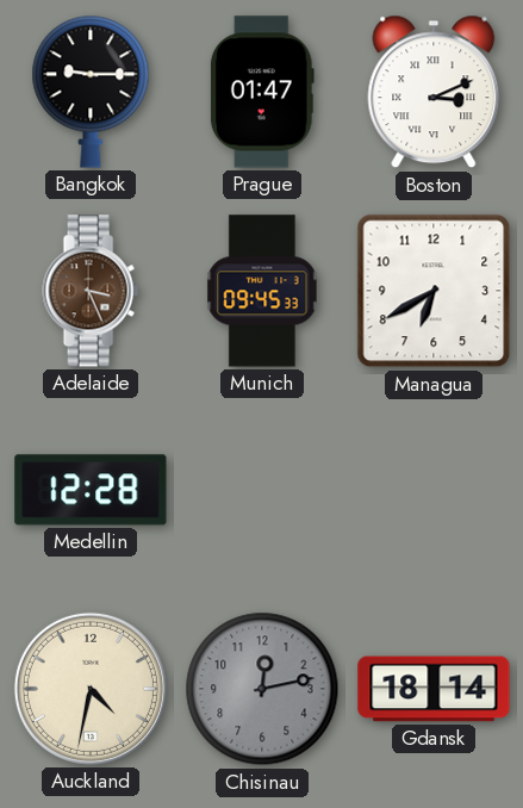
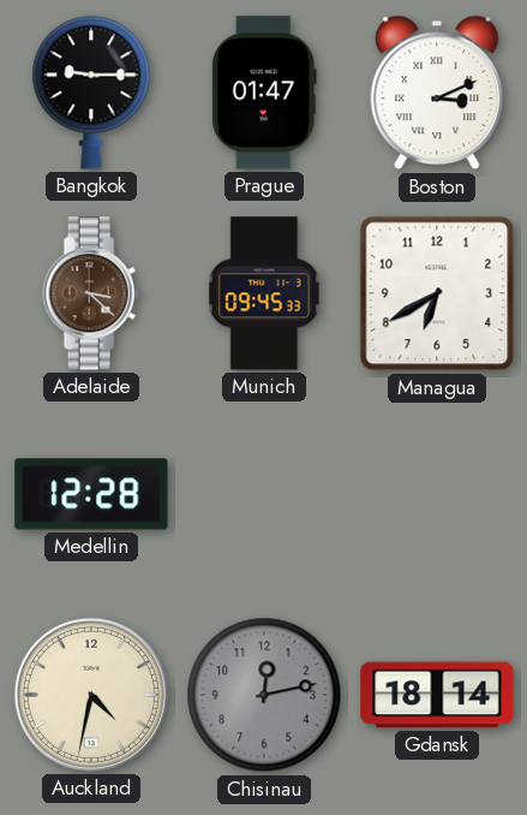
Adelaide: 3:26 -> 3:22 (91, 293)
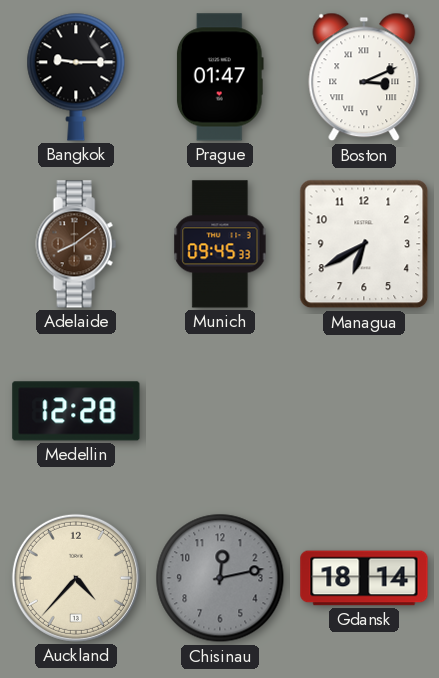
Adelaide: 3:22 -> 8:09 (76, 244)
Auckland: 4:32 -> 4:37 (76, 578)
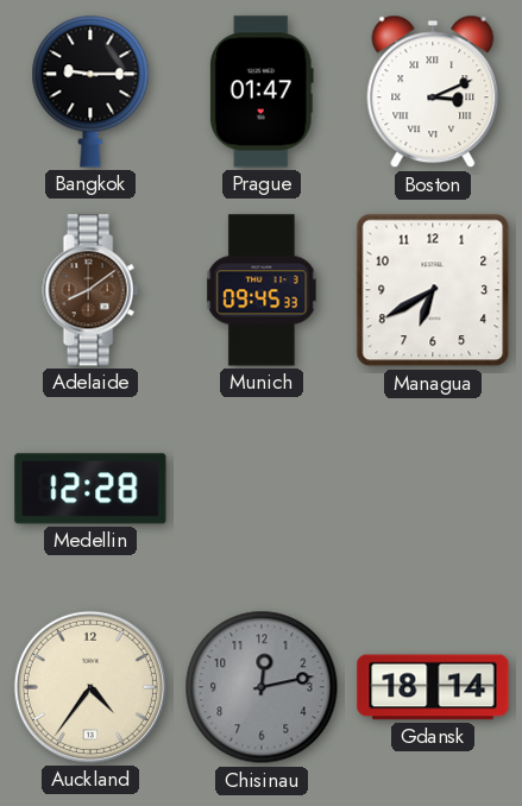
Auckland: 4:37 -> 4:36 (90, 687)
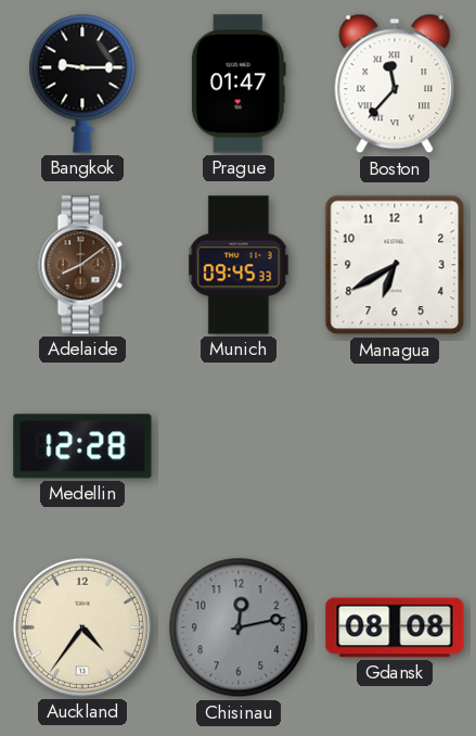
Boston: 3:11 -> 11:37 (395, 84)
Gdansk: 18:14 -> 08:08 (395, 627)
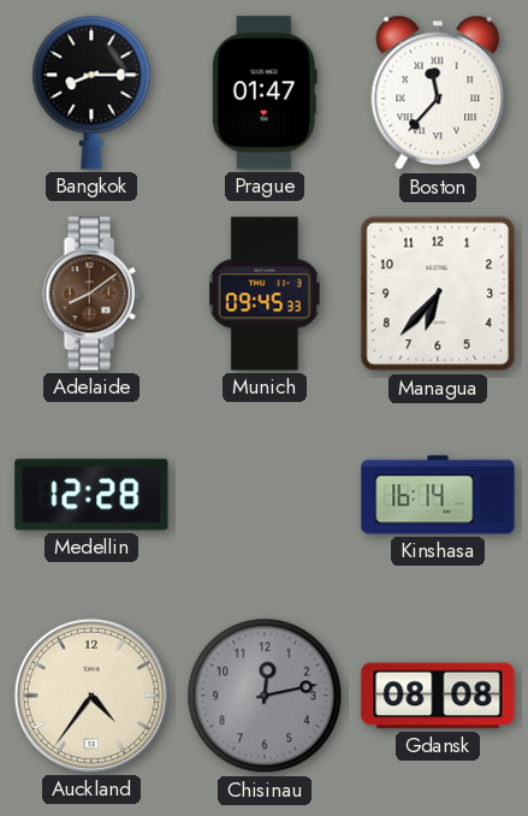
Bangkok: 9:15 -> 8:15 (91, 93)
Managua: 6:40 -> 6:37 (438, 294)
Kinshasa: none -> 16:14 (438, 495)
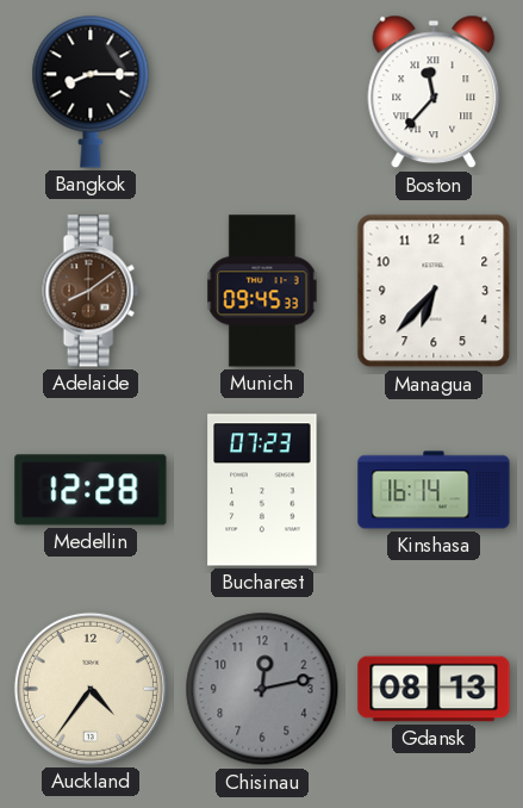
Prague: 01:47 -> none (265, 93)
Bucharest: none -> 07:23 (262, 490)
Gdansk: 08:08 -> 08:13 (434, 689)
